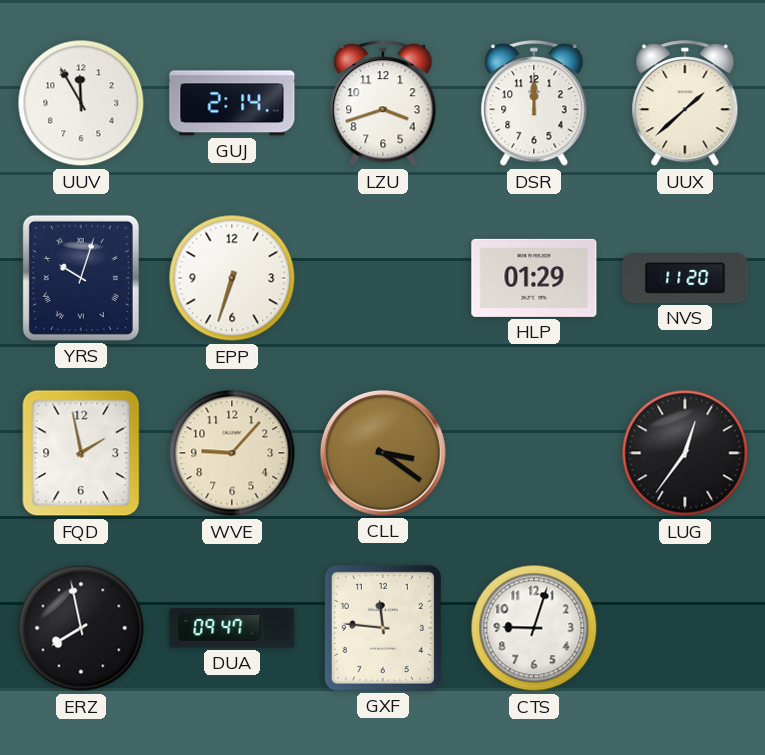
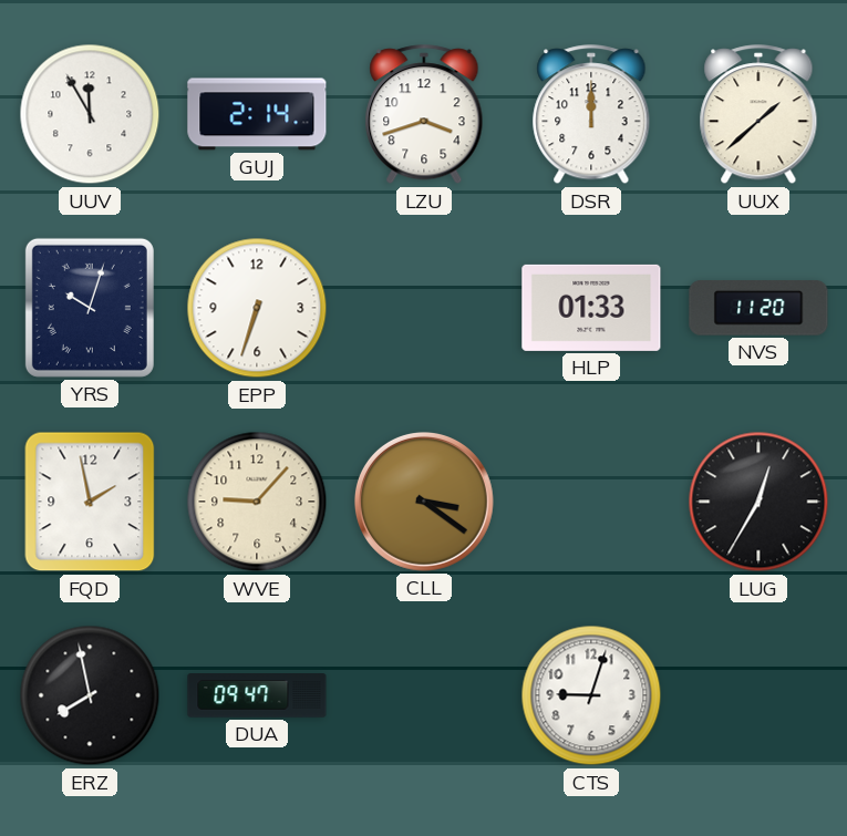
HLP: 01:29 -> 01:33 (591, 308)
LUG: 12:36 -> 12:35 (758, 502)
GXF: 11:46 -> none (383, 628)
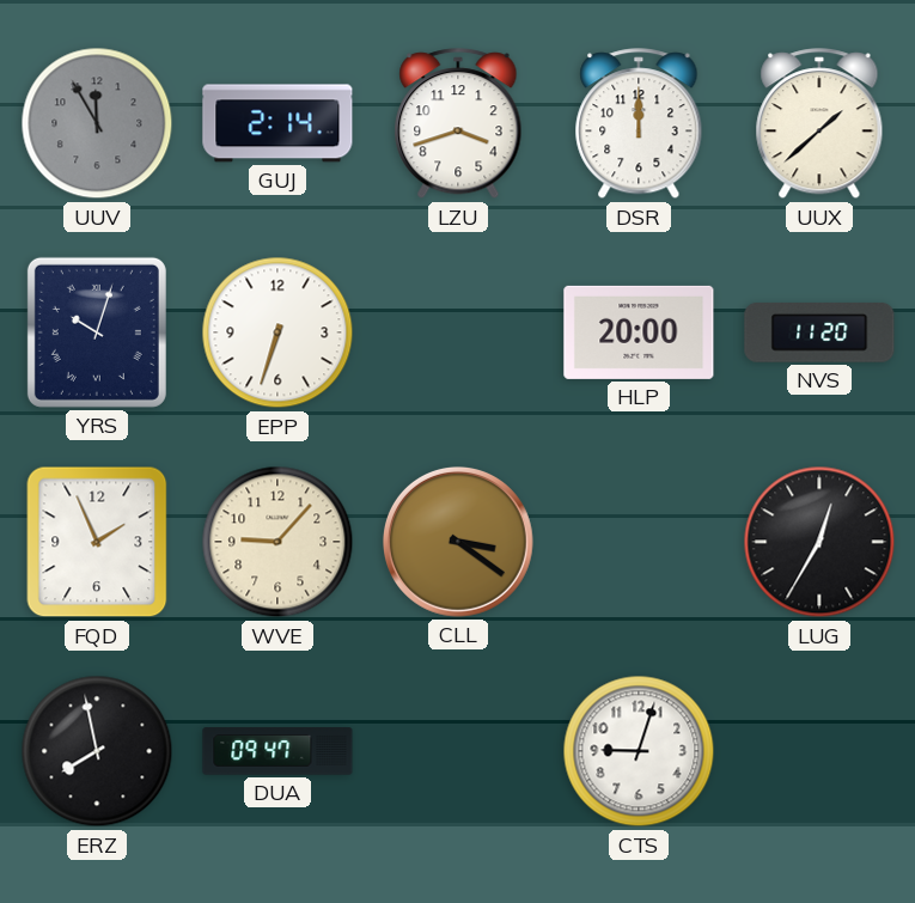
UUV dial: white -> grey (97, 123)
HLP: 01:33 -> 20:00 (639, 332)
FQD: 1:58 -> 1:56 (97, 542)
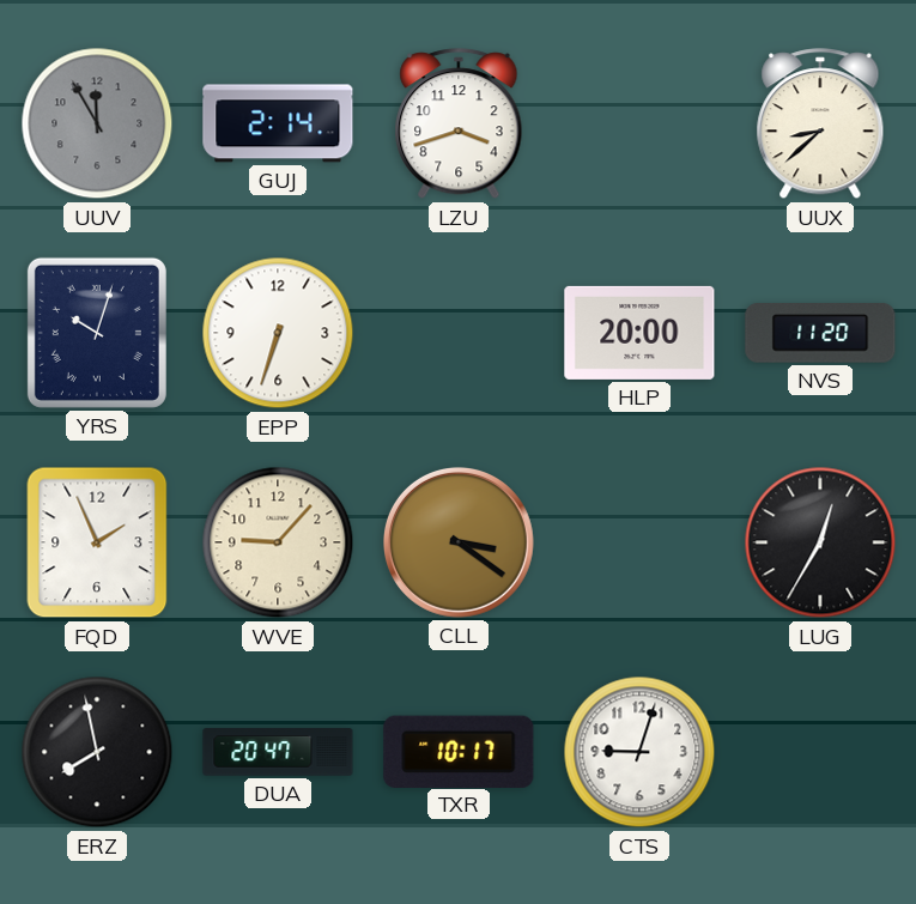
DSR: 12:00 -> none (639, 124)
UUX: 1:38 -> 8:38 (820, 125)
DUA: 09:47 -> 20:47 (278, 752)
TXR: none -> 10:17 (459, 751)
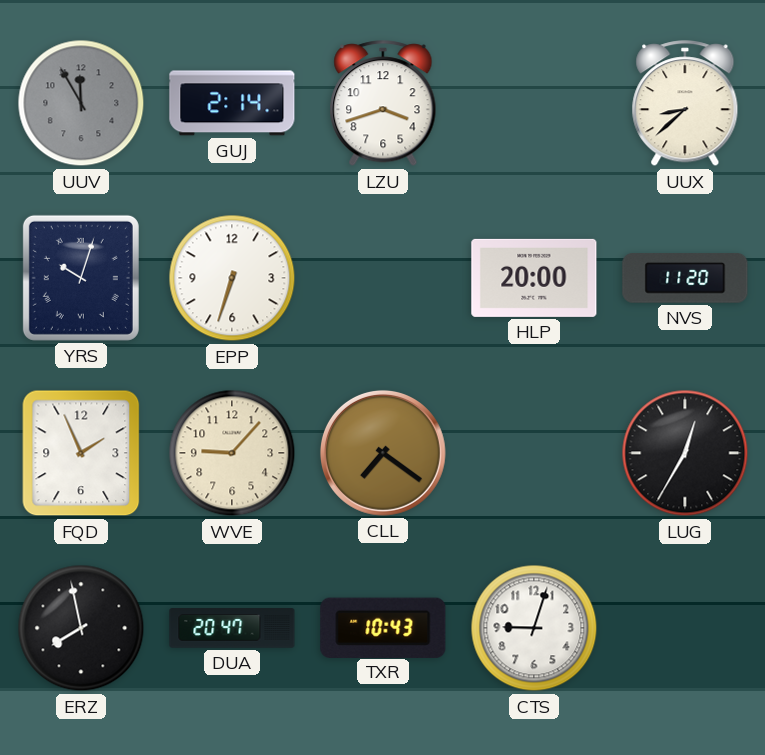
CLL: 3:21 -> 7:21 (383, 453)
TXR: 10:17 -> 10:43 (383, 627)
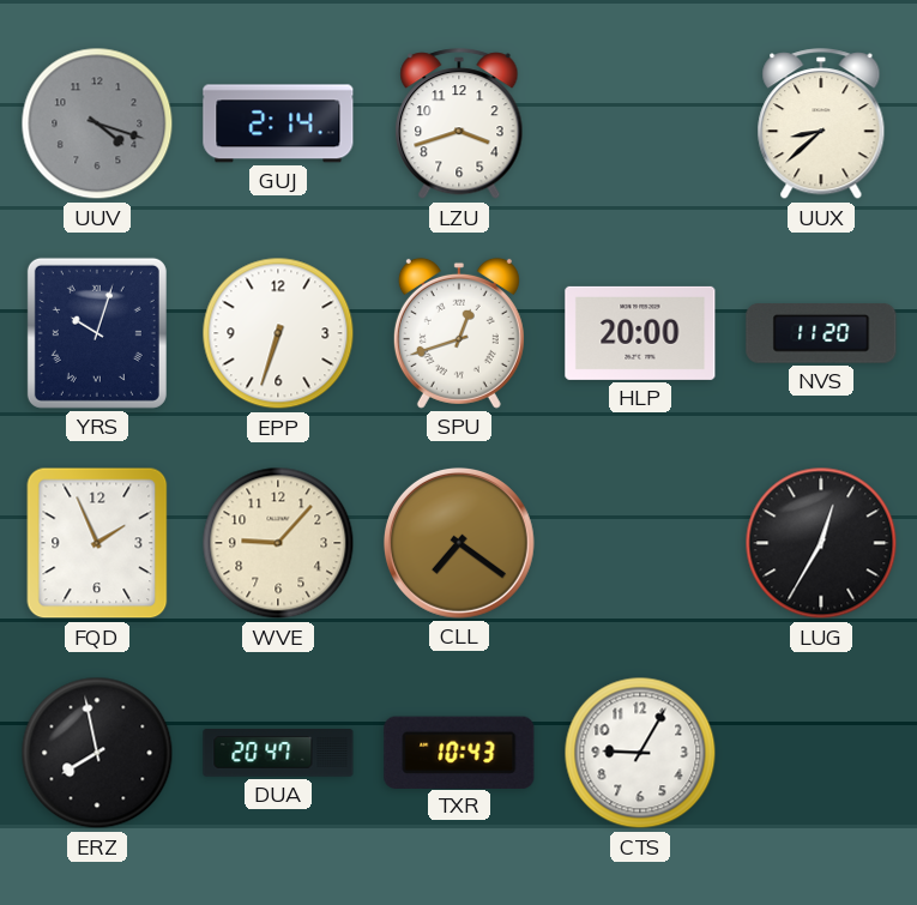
UUV: 11:55 -> 4:18 (97, 123)
SPU: none -> 12:42 (459, 333)
CTS: 9:03 -> 9:05 (640, 753)
